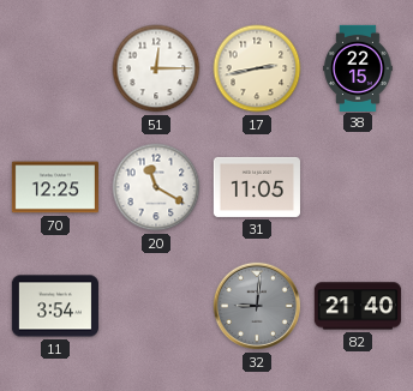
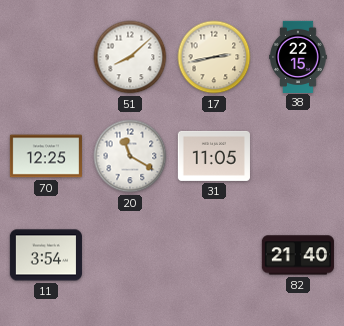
51: 12:15 -> 8:08 (130, 57)
32: 9:01 -> none (257, 306)
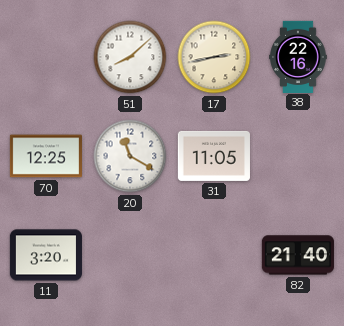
38: 22:15 -> 22:16 (298, 56)
11: 3:54 -> 3:20 (46, 255)
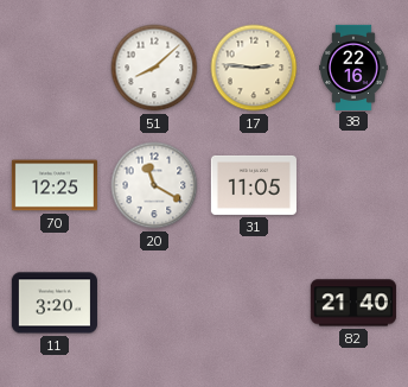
17: 2:43 -> 2:46 (254, 68)
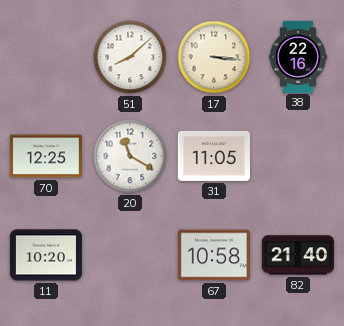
17: 2:46 -> 3:16 (214, 57)
11: 3:20 -> 10:20 (46, 255)
67: none -> 10:58 (214, 255)
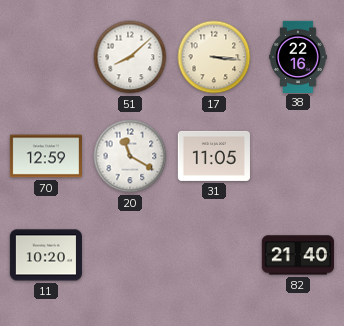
70: 12:25 -> 12:59 (46, 156)
67: 10:58 -> none (214, 255)
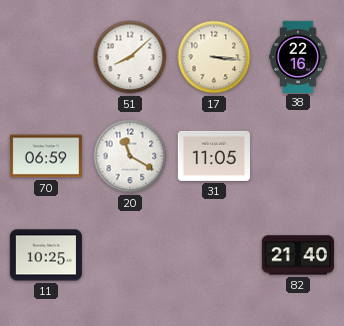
70: 12:59 -> 06:59 (46, 156)
11: 10:20 -> 10:25 (46, 255)
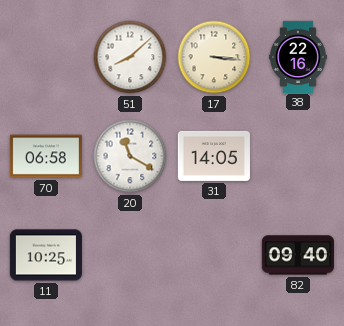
70: 06:59 -> 06:58 (46, 156)
31: 11:05 -> 14:05 (214, 156)
82: 21:40 -> 09:40 (298, 255)
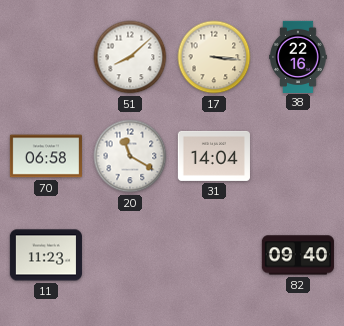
31: 14:05 -> 14:04 (214, 156)
11: 10:25 -> 11:23 (46, 255)
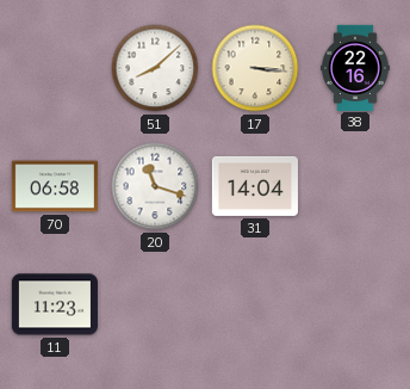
20: 11:20 -> 11:18 (155, 186)
82: 09:40 -> none (298, 255)
